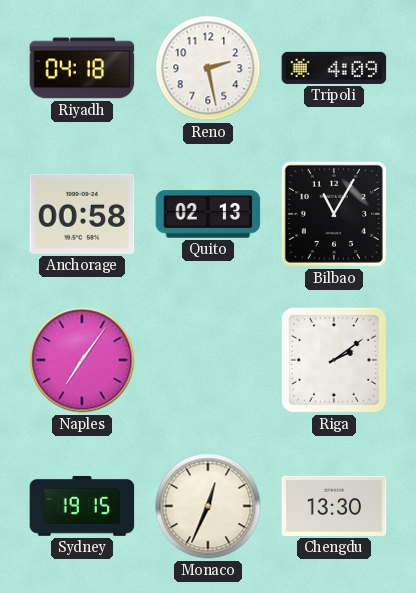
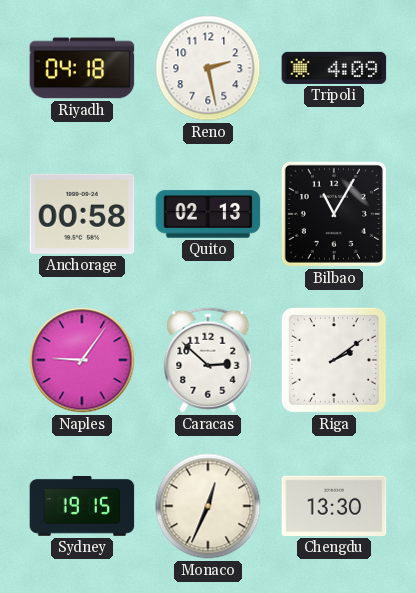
Naples: 7:06 -> 9:06 (82, 360)
Caracas: none -> 2:52 (208, 360)
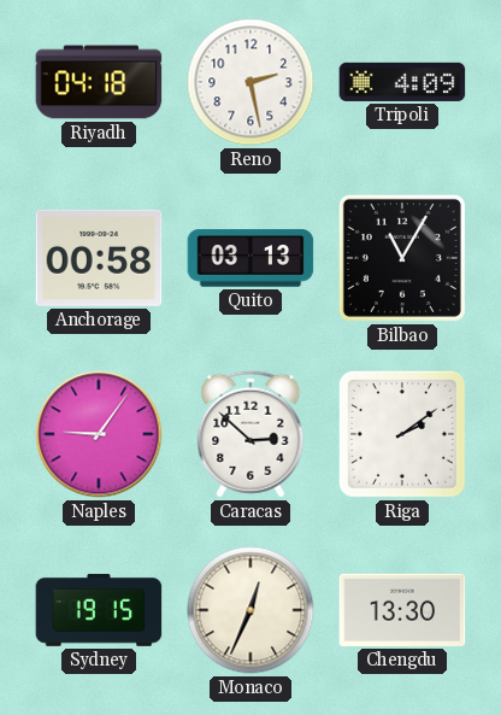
Quito: 02:13 -> 03:13 (250, 258)
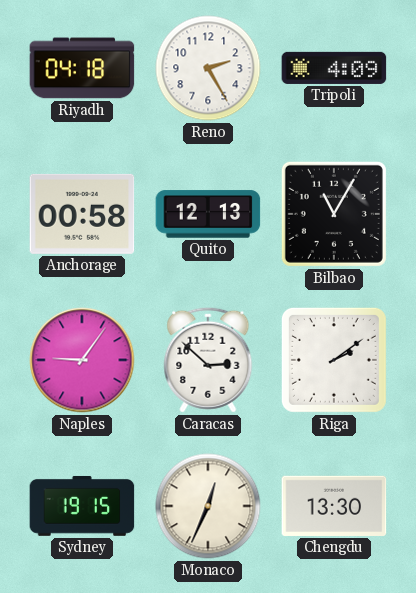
Reno: 2:28 -> 2:25 (208, 68)
Quito: 03:13 -> 12:13 (208, 214)
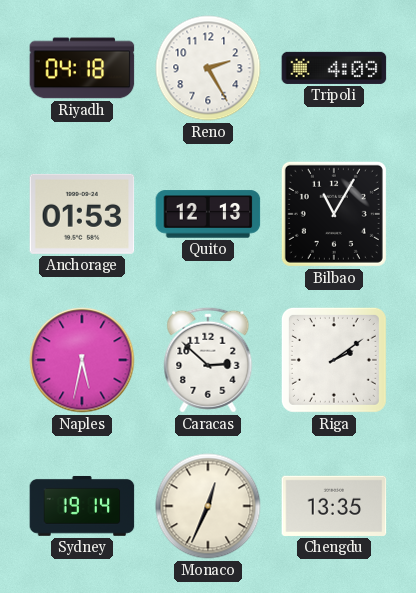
Anchorage: 00:58 -> 01:53 (82, 214)
Naples: 9:06 -> 5:32 (82, 360)
Sydney: 19:15 -> 19:14 (82, 506)
Chengdu: 13:30 -> 13:35 (334, 506)
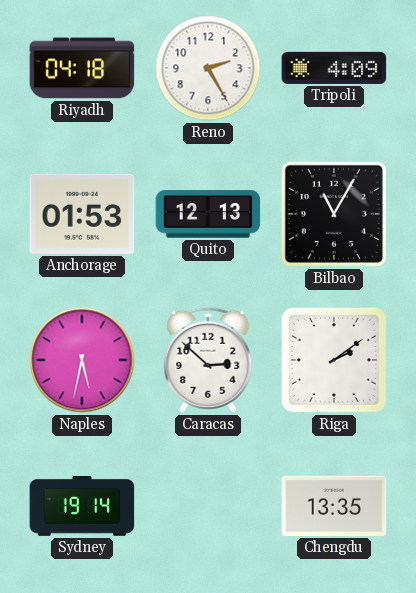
Monaco: 12:34 -> none (208, 506)
